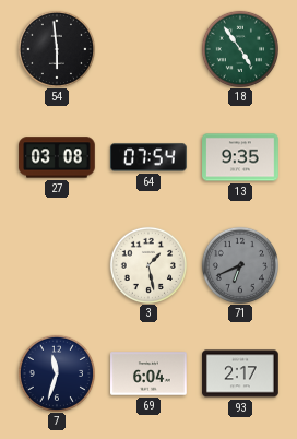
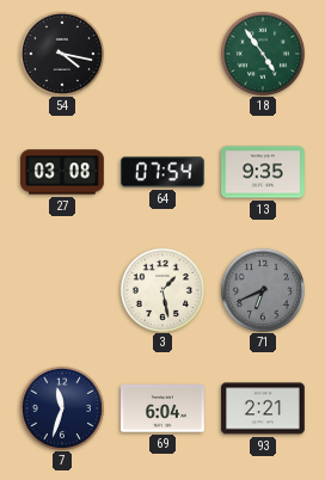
54: 5:59 -> 4:17 (61, 53)
93: 2:17 -> 2:21 (263, 408)
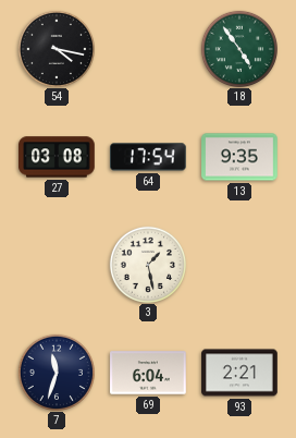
64: 07:54 -> 17:54 (149, 157)
71: 6:41 -> none (262, 289)
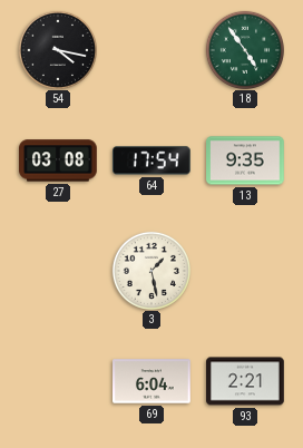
7: 11:33 -> none (55, 372)
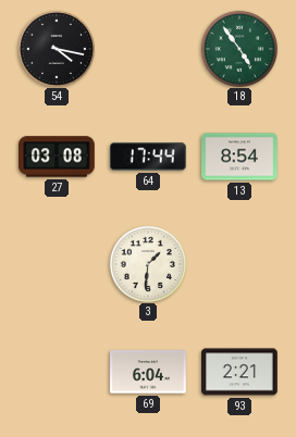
64: 17:54 -> 17:44 (149, 157)
13: 9:35 -> 8:54 (239, 157)
3: 1:28 -> 1:31 (147, 263)
